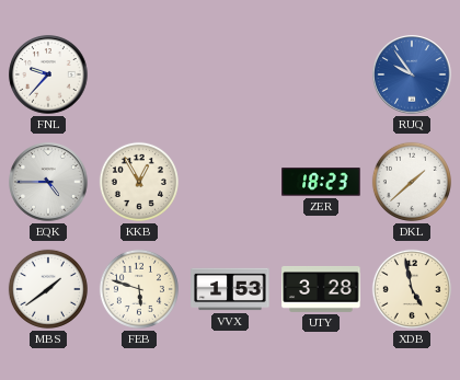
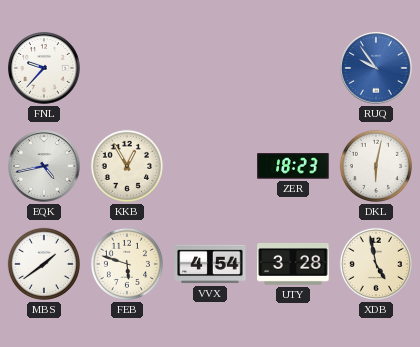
EQK: 4:45 -> 4:43 (44, 166)
DKL: 1:38 -> 6:02 (376, 166)
VVX: 1:53 -> 4:54 (210, 264)
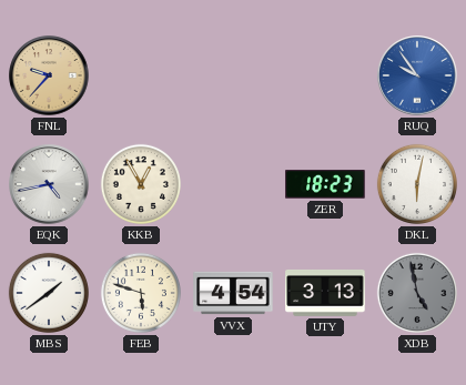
FNL dial: white -> champagne (49, 75)
UTY: 3:28 -> 3:13 (325, 293)
XDB dial: cream -> grey (417, 293)
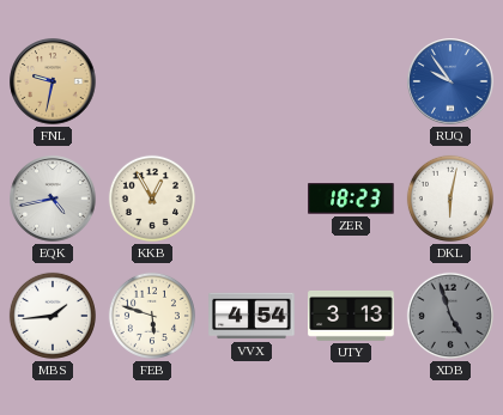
FNL: 9:37 -> 9:32 (53, 81)
MBS: 1:39 -> 1:44 (53, 316)
XDB: 4:58 -> 4:57 (450, 316)
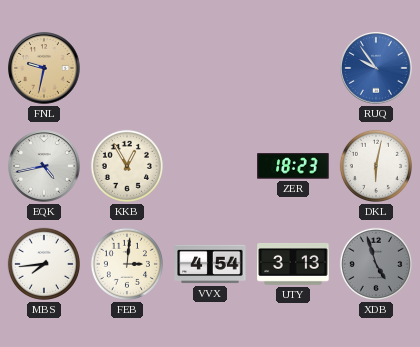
MBS: 1:44 -> 7:44 (44, 264)
FEB: 5:48 -> 3:01 (127, 264)
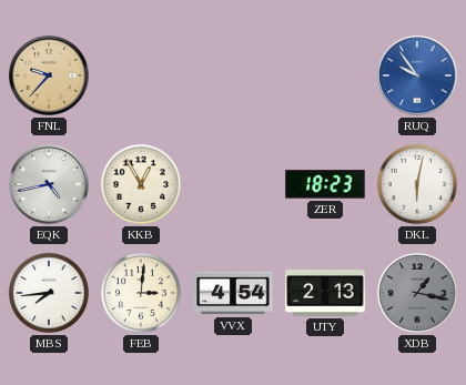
FNL: 9:32 -> 9:37 (49, 75)
UTY: 3:13 -> 2:13 (325, 293)
XDB: 4:57 -> 1:17 (417, 293)
